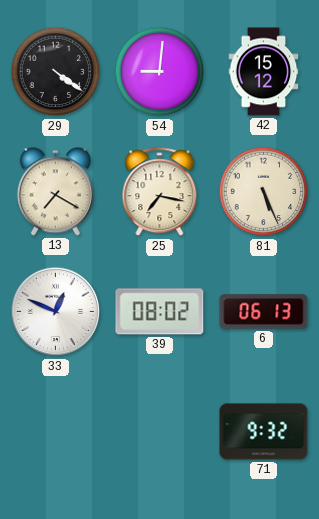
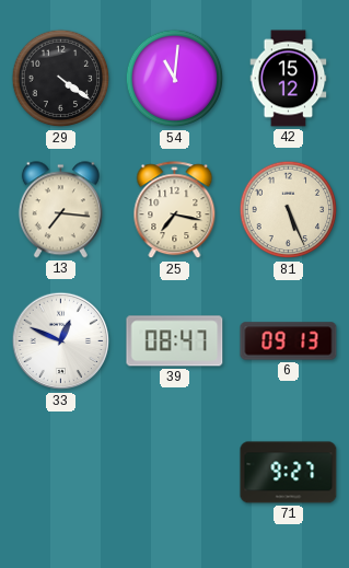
54: 9:01 -> 11:01 (175, 79)
13: 7:20 -> 7:16 (60, 210)
39: 08:02 -> 08:47 (175, 341)
6: 06:13 -> 09:13 (289, 341)
71: 9:32 -> 9:27 (289, 473)
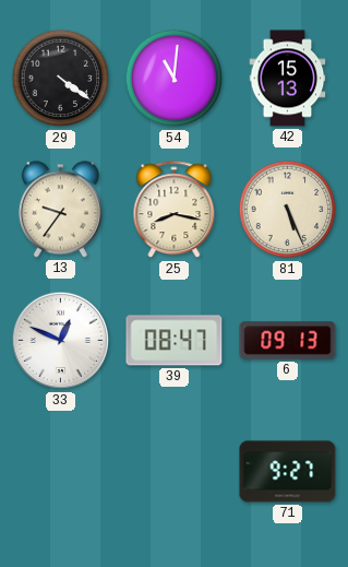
42: 15:12 -> 15:13 (288, 79)
13: 7:16 -> 9:36 (60, 210)
25: 7:17 -> 8:17 (175, 210)
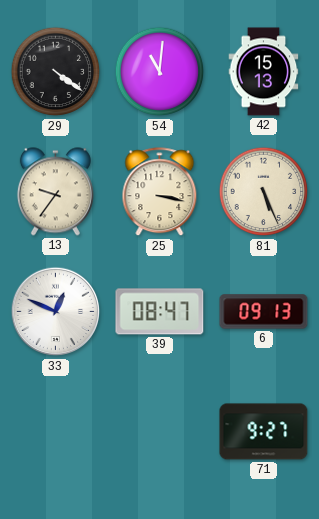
25: 8:17 -> 3:17 (160, 192)
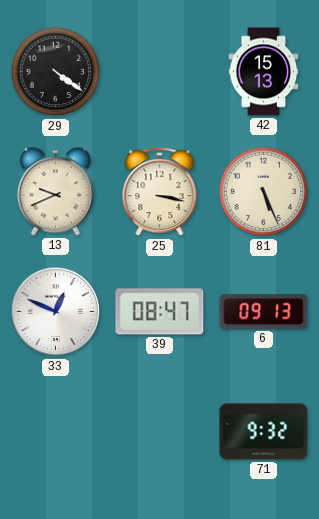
54: 11:01 -> none (160, 72)
13: 9:36 -> 9:41 (55, 192)
71: 9:27 -> 9:32 (264, 432)
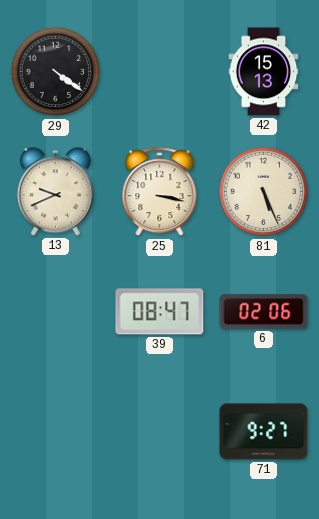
33: 12:49 -> none (56, 312)
6: 09:13 -> 02:06 (264, 312)
71: 9:32 -> 9:27 (264, 432)
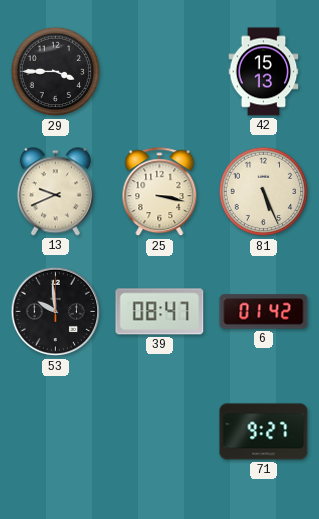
29: 4:21 -> 3:45 (56, 72)
53: none -> 9:59 (56, 312)
6: 02:06 -> 01:42 (264, 312)
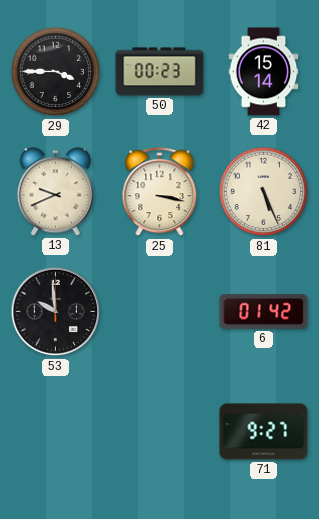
50: none -> 00:23 (160, 72)
42: 15:13 -> 15:14 (264, 72)
39: 08:47 -> none (160, 312)
